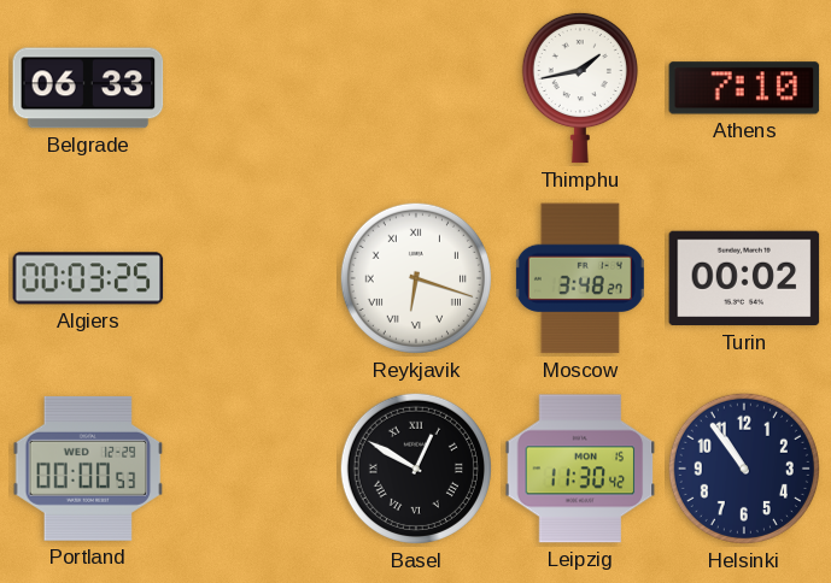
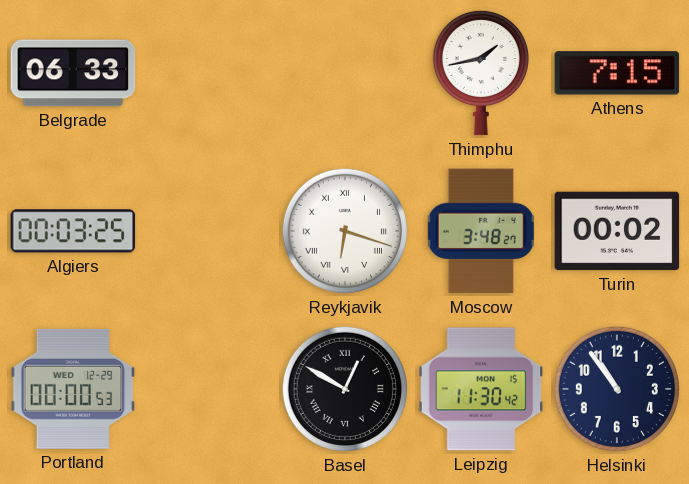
Athens: 7:10 -> 7:15 (617, 73)
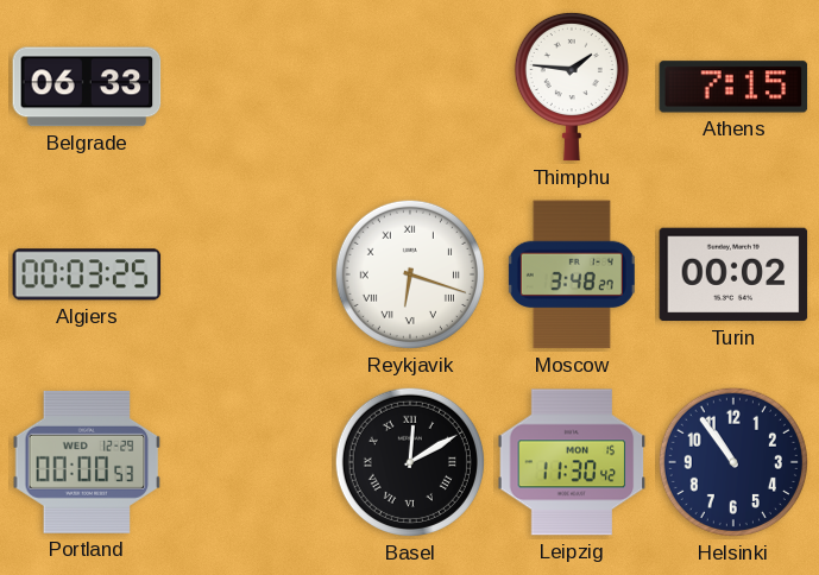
Thimphu: 1:43 -> 1:46 (572, 87)
Basel: 12:50 -> 12:10 (410, 462)
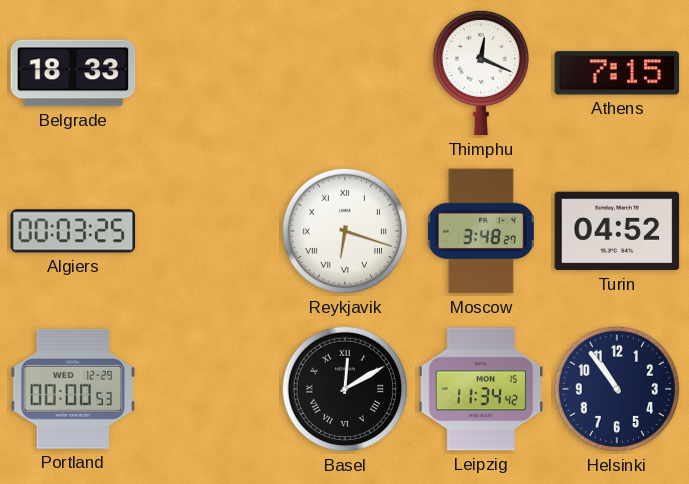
Belgrade: 06:33 -> 18:33 (73, 73)
Thimphu: 1:46 -> 12:19 (481, 73)
Turin: 00:02 -> 04:52 (617, 231)
Leipzig: 11:30 -> 11:34 (481, 389)
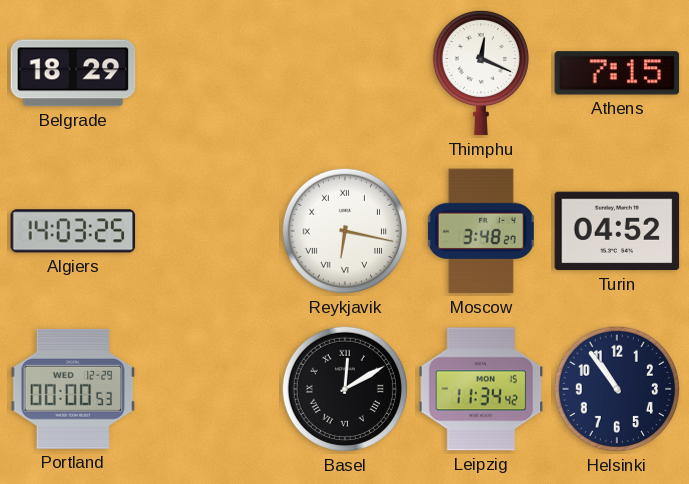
Belgrade: 18:33 -> 18:29 (73, 73)
Algiers: 00:03 -> 14:03 (73, 231)
Reykjavik: 6:18 -> 6:17 (345, 231)
